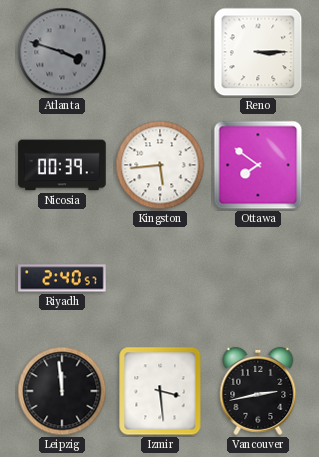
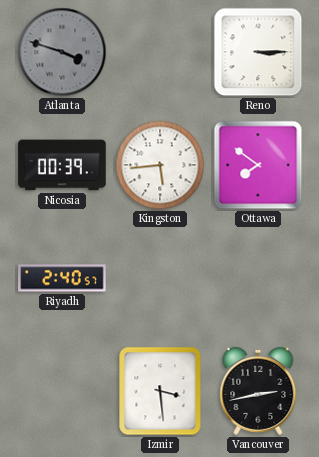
Leipzig: 11:59 -> none (62, 391)
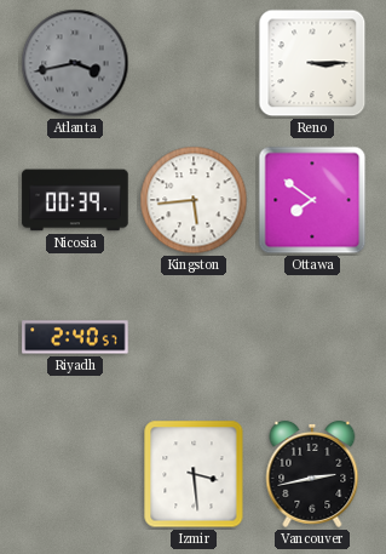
Atlanta: 3:48 -> 3:43 (75, 63)
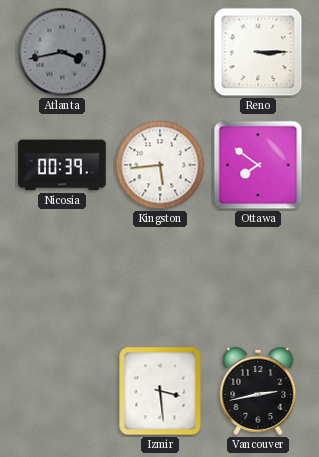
Riyadh: 2:40 -> none (75, 337)
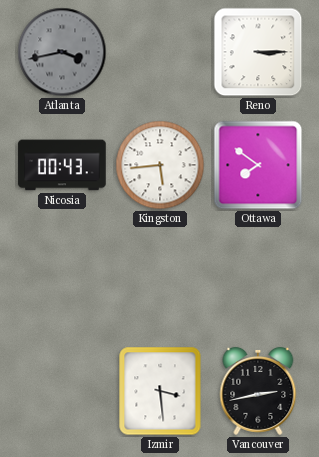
Nicosia: 00:39 -> 00:43 (62, 165)
